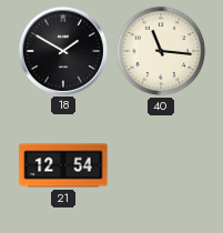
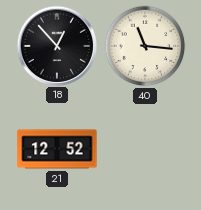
18: 1:50 -> 12:53 (56, 45)
21: 12:54 -> 12:52 (57, 149)
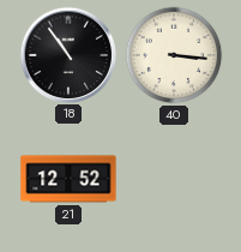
18: 12:53 -> 10:54 (67, 54)
40: 11:16 -> 3:16 (174, 55)
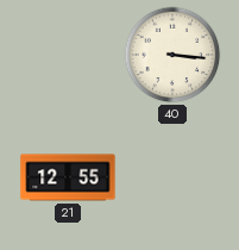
18: 10:54 -> none (67, 54)
21: 12:52 -> 12:55 (68, 177)
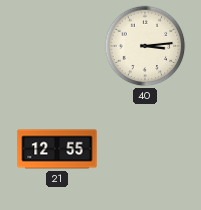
40: 3:16 -> 3:14 (145, 46)
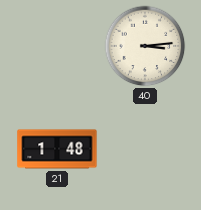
21: 12:55 -> 1:48 (57, 149)
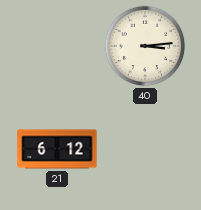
21: 1:48 -> 6:12 (57, 149)
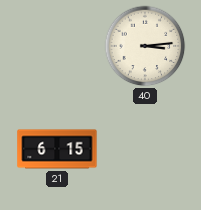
21: 6:12 -> 6:15 (57, 149)
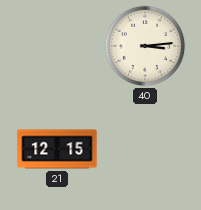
21: 6:15 -> 12:15 (57, 149)
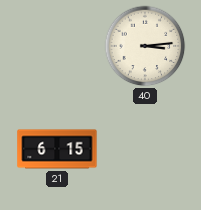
21: 12:15 -> 6:15 (57, 149)
